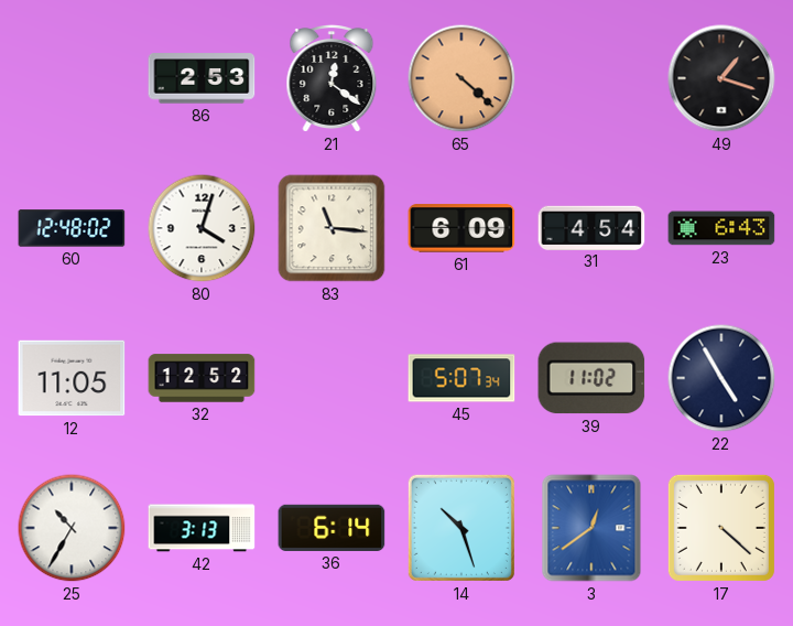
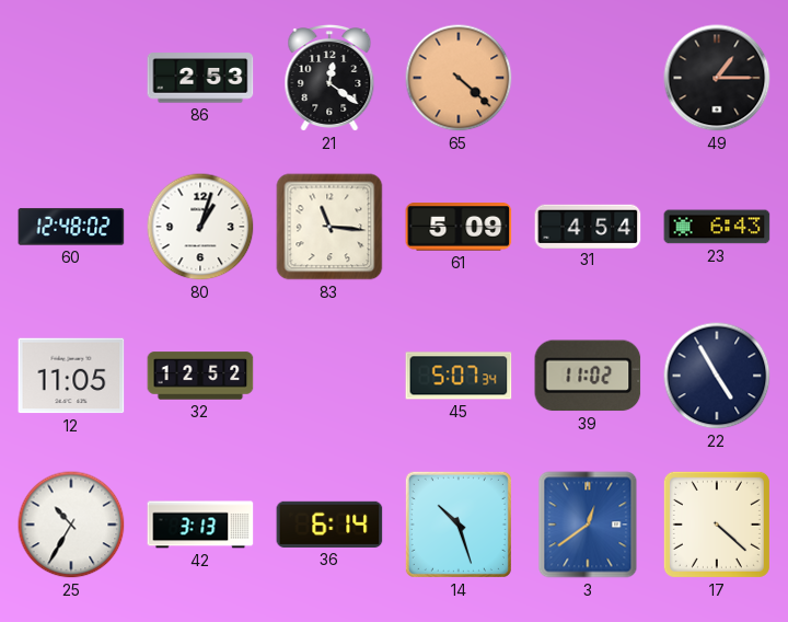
49: 1:18 -> 1:15 (717, 78)
80: 4:03 -> 1:03 (200, 227)
61: 6:09 -> 5:09 (459, 227)
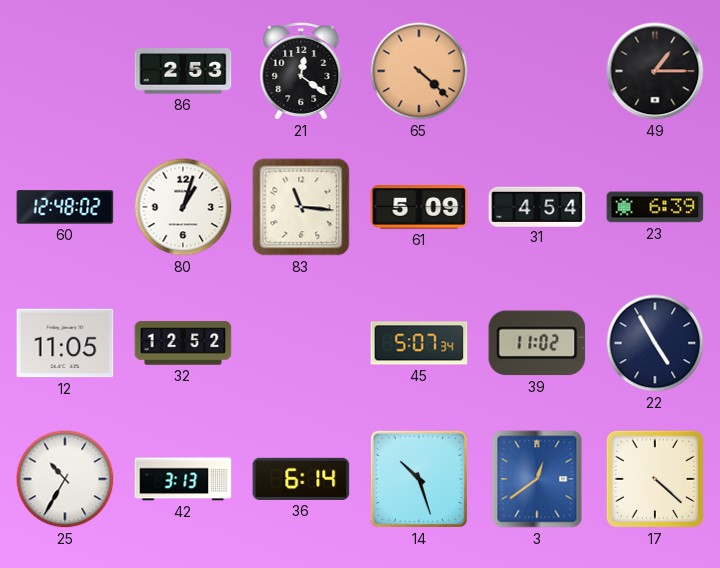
23: 6:43 -> 6:39 (655, 207)
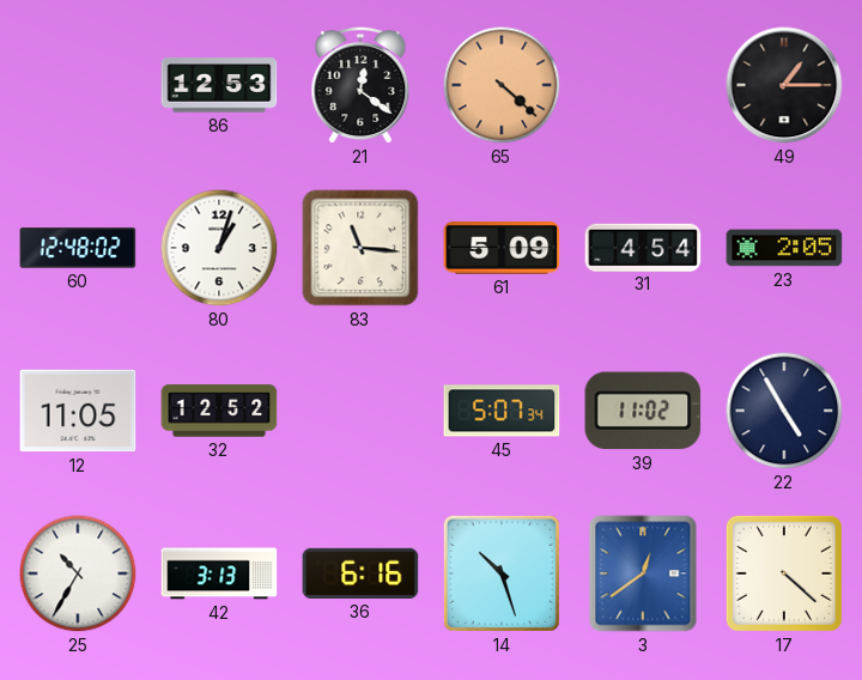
86: 2:53 -> 12:53 (219, 85)
23: 6:39 -> 2:05 (784, 248)
36: 6:14 -> 6:16 (360, 573)
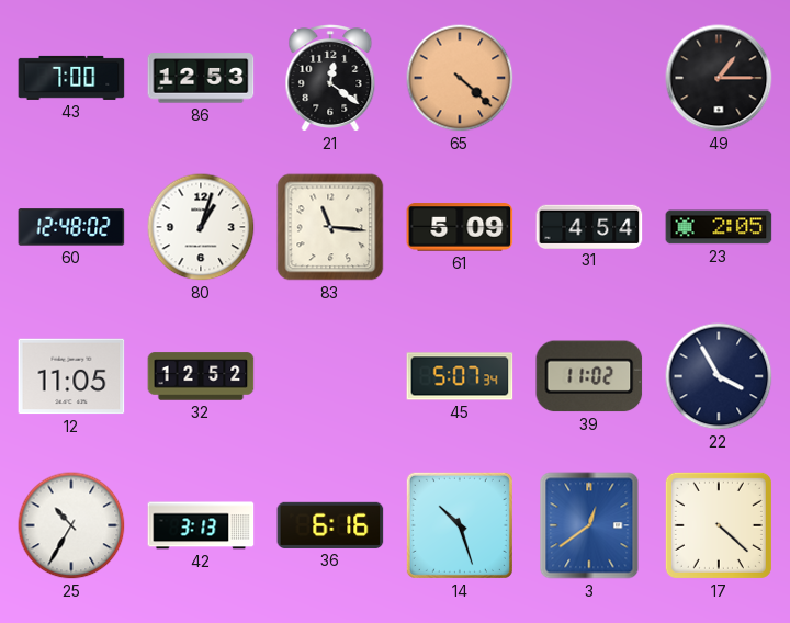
43: none -> 7:00 (71, 78)
22: 4:55 -> 3:55 (719, 376)
